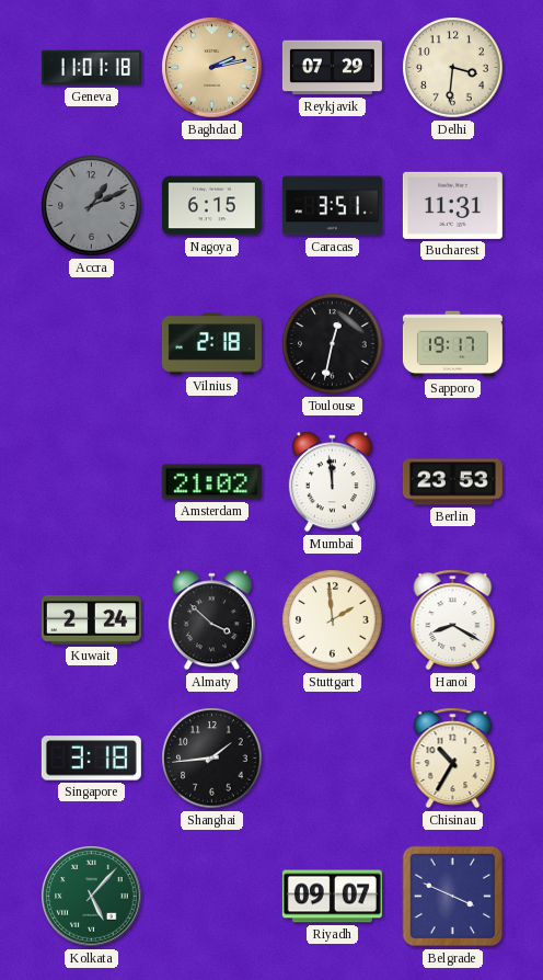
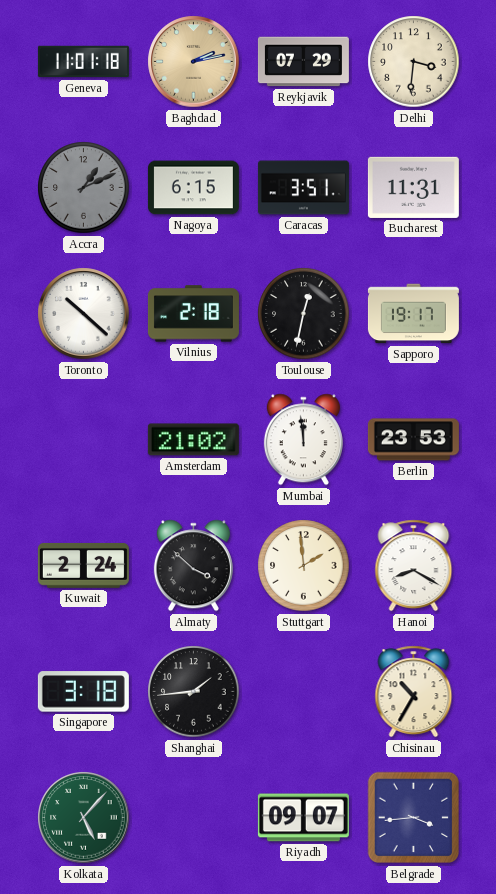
Toronto: none -> 10:22 (84, 314)
Belgrade: 3:49 -> 3:44 (414, 818)
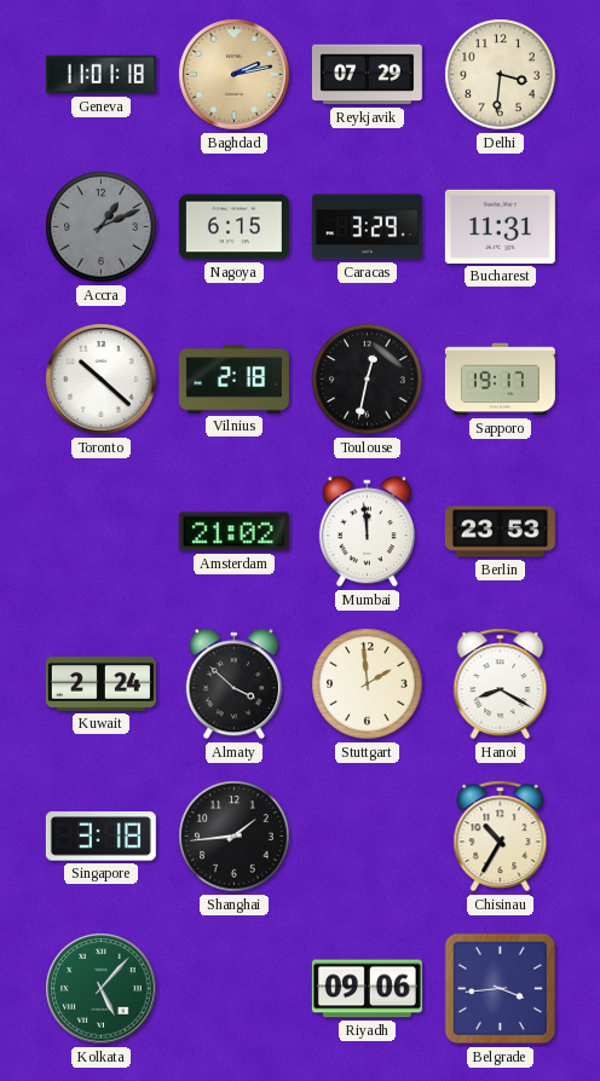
Caracas: 3:51 -> 3:29 (367, 227)
Riyadh: 09:07 -> 09:06 (367, 989)
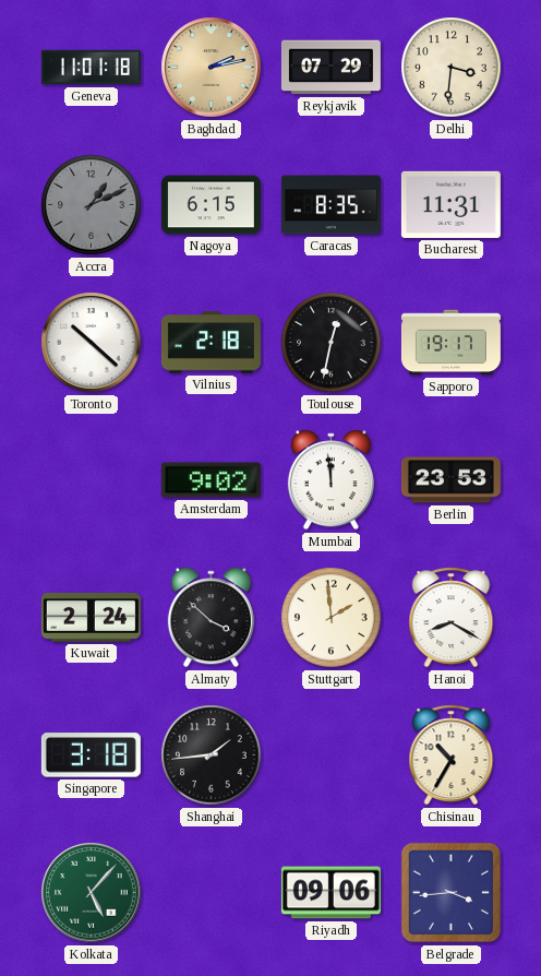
Caracas: 3:29 -> 8:35 (330, 205)
Amsterdam: 21:02 -> 9:02 (211, 480)
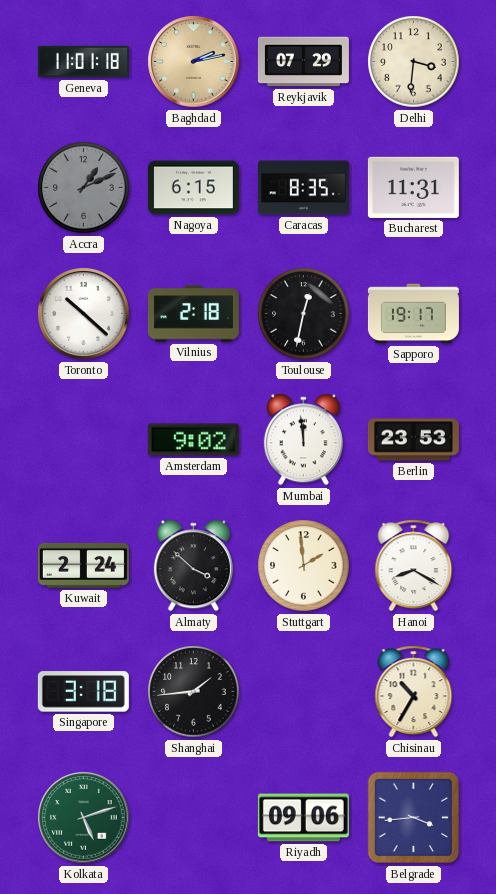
Kolkata: 5:07 -> 5:12 (84, 818)
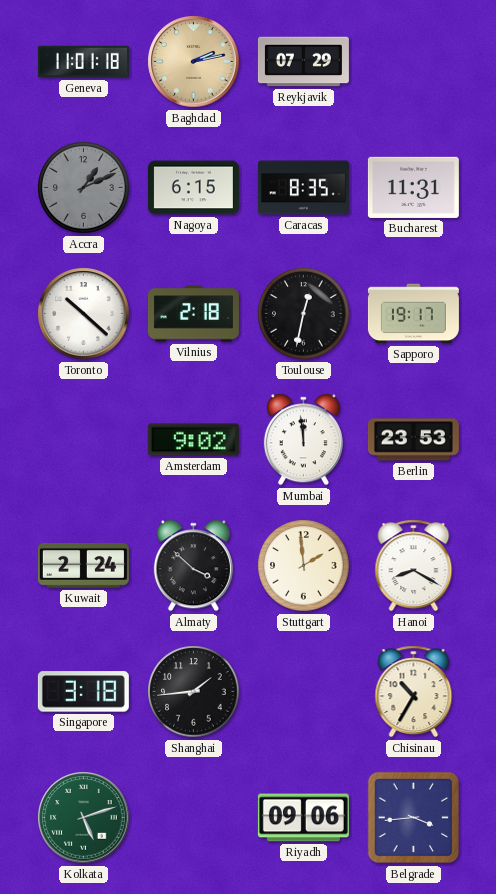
Delhi: 3:31 -> none (414, 62)
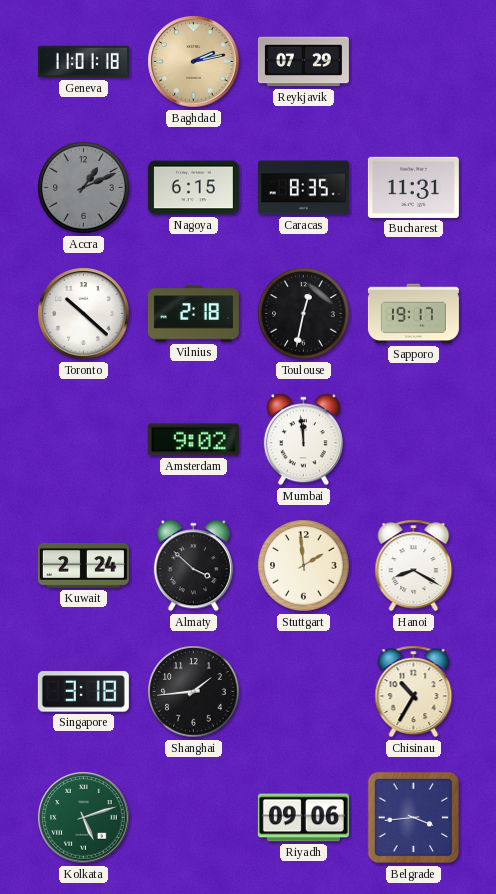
Berlin: 23:53 -> none (413, 440)
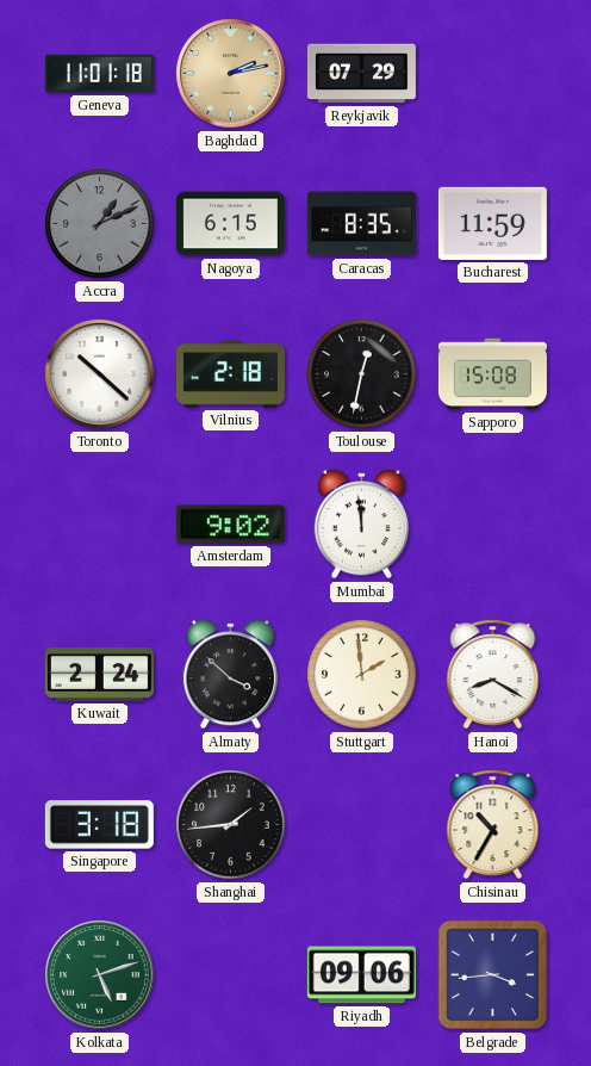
Bucharest: 11:31 -> 11:59 (492, 223)
Sapporo: 19:17 -> 15:08 (492, 374)
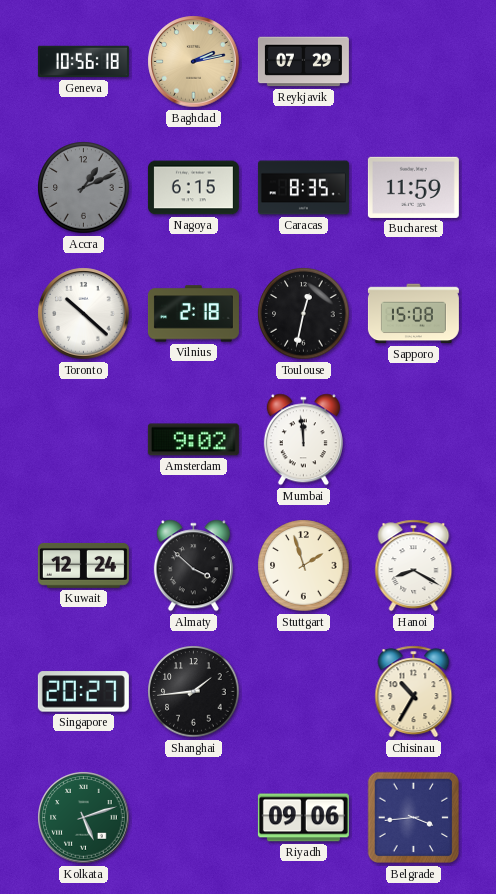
Geneva: 11:01 -> 10:56 (83, 62)
Kuwait: 2:24 -> 12:24 (83, 565)
Stuttgart: 1:59 -> 1:57 (304, 566)
Singapore: 3:18 -> 20:27 (83, 692)
